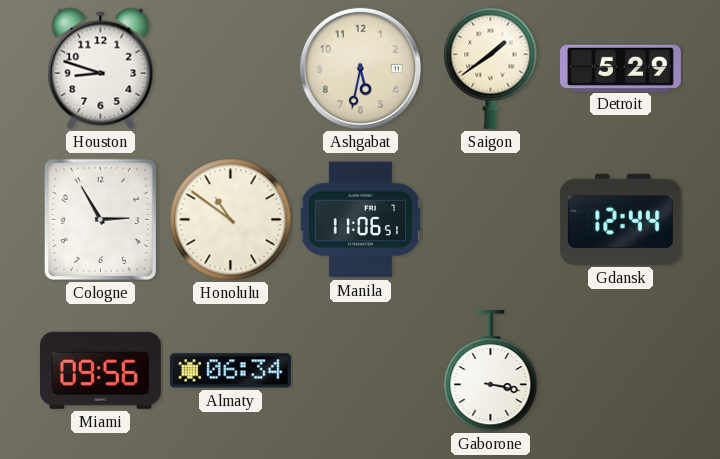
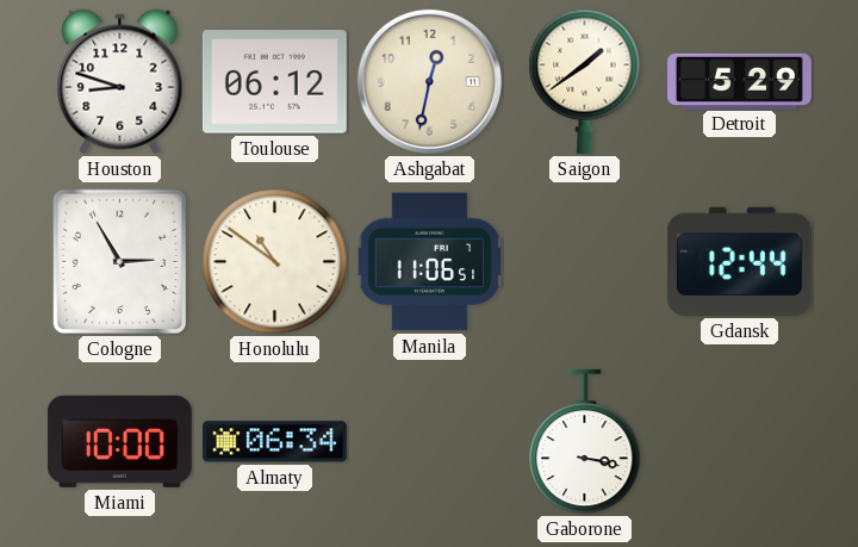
Toulouse: none -> 06:12 (274, 82)
Ashgabat: 5:32 -> 12:32 (429, 81)
Miami: 09:56 -> 10:00 (119, 441)
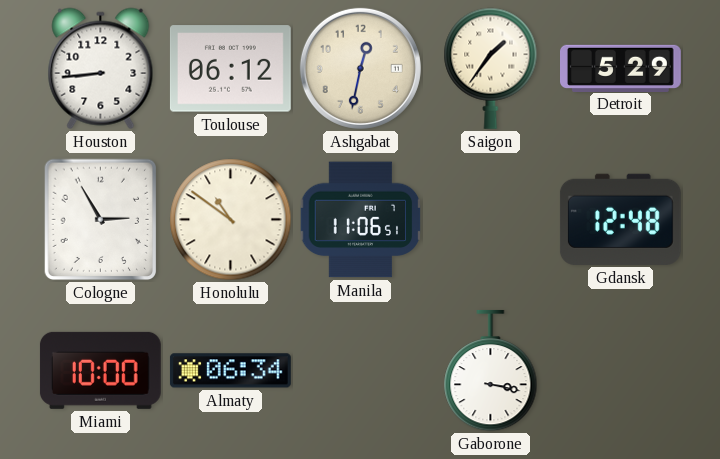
Houston: 8:48 -> 8:44 (101, 69)
Saigon: 1:39 -> 1:36 (491, 68)
Gdansk: 12:44 -> 12:48 (620, 219)
